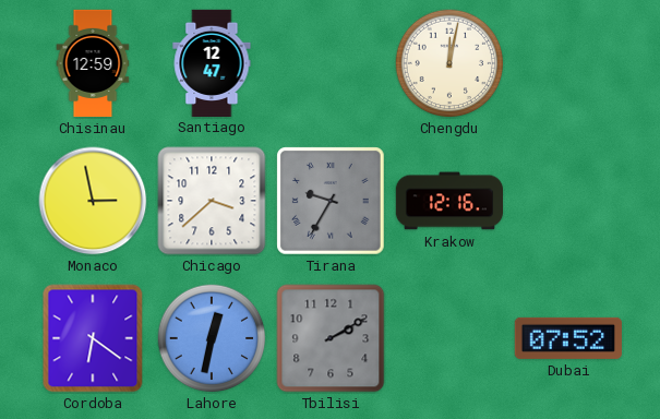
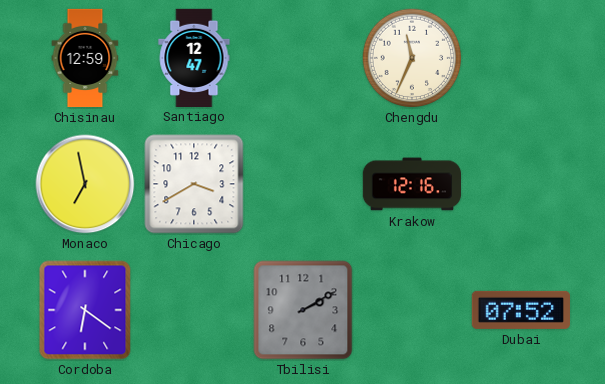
Chengdu: 12:02 -> 11:34 (412, 58)
Monaco: 2:58 -> 6:58 (85, 184)
Chicago: 3:38 -> 3:40 (194, 184)
Tirana: 9:35 -> none (331, 201)
Lahore: 12:32 -> none (212, 338)
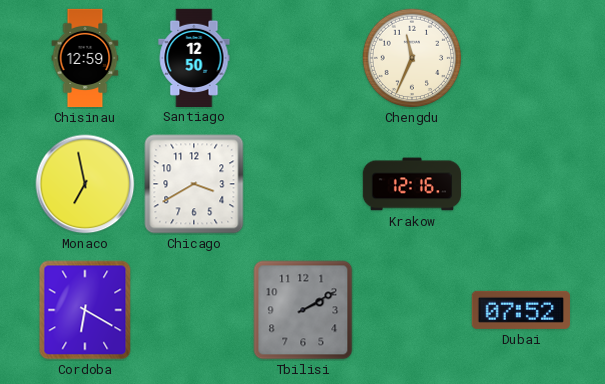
Santiago: 12:47 -> 12:50 (194, 57)
Cordoba: 6:21 -> 6:20 (85, 310)
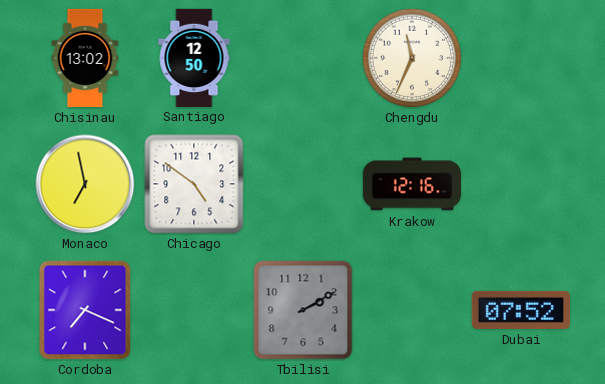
Chisinau: 12:59 -> 13:02 (85, 58)
Chicago: 3:40 -> 4:51 (194, 184)
Cordoba: 6:20 -> 7:19 (85, 310)
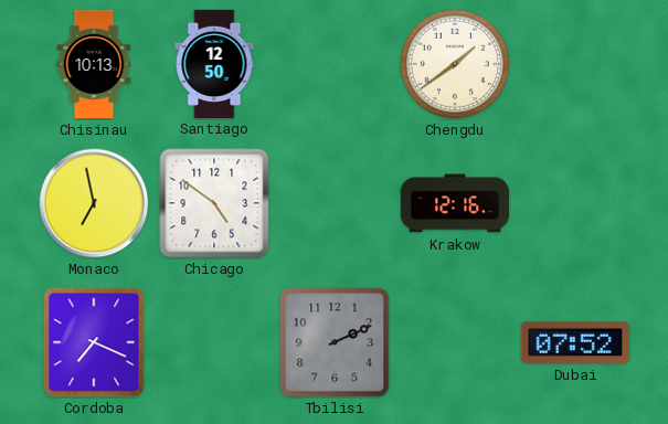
Chisinau: 13:02 -> 10:13 (94, 64)
Chengdu: 11:34 -> 1:39 (455, 64)
Tbilisi: 2:10 -> 2:11 (335, 342)
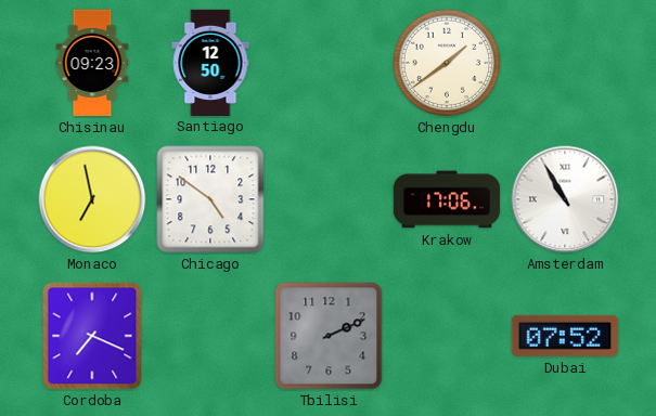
Chisinau: 10:13 -> 09:23 (92, 63)
Krakow: 12:16 -> 17:06 (446, 199)
Amsterdam: none -> 10:55 (565, 199)
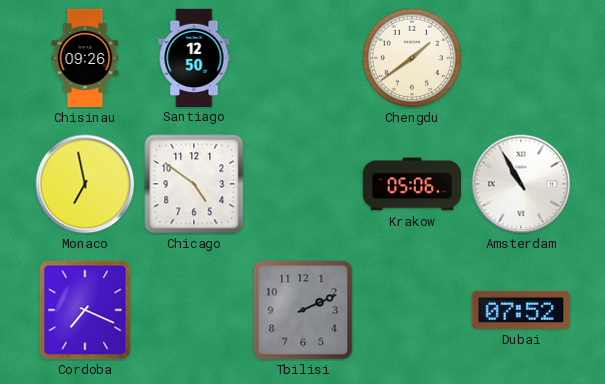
Chisinau: 09:23 -> 09:26 (85, 58)
Krakow: 17:06 -> 05:06 (411, 184)
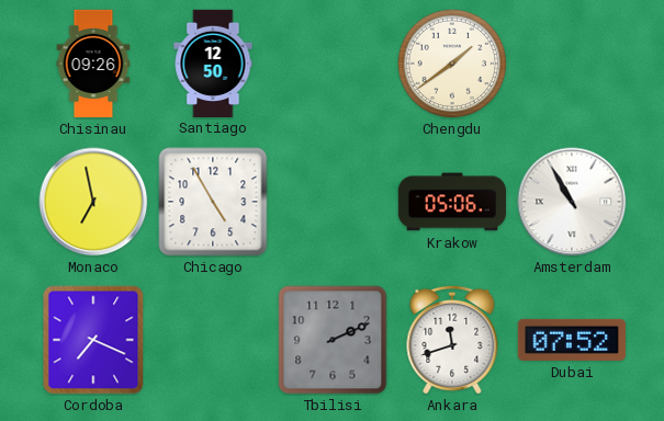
Chicago: 4:51 -> 4:55 (213, 202)
Ankara: none -> 11:42 (452, 340)
